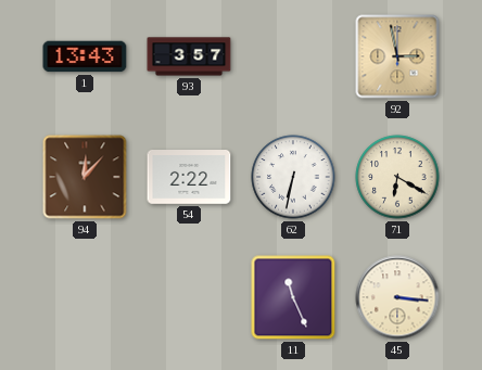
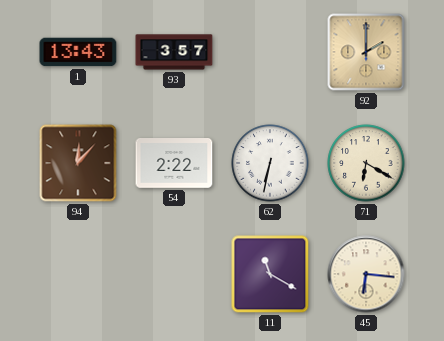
92: 2:58 -> 2:00 (366, 52)
11: 11:26 -> 11:20 (270, 274)
45: 3:16 -> 6:16 (366, 274)
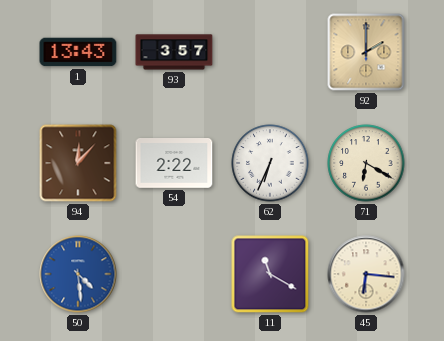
62: 6:32 -> 6:34 (270, 163)
50: none -> 4:29 (78, 274)
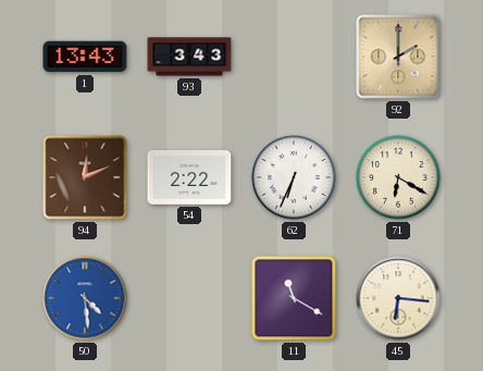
93: 3:57 -> 3:43 (189, 57)
94: 12:07 -> 12:11 (85, 177)
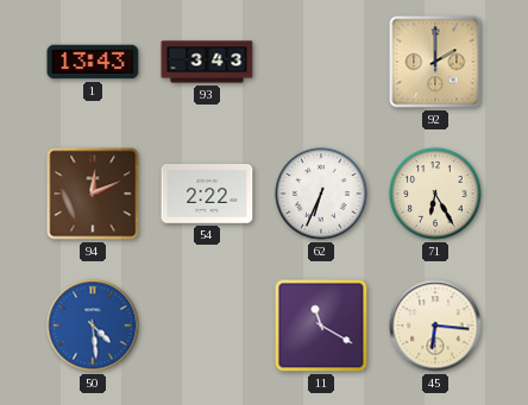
71: 6:20 -> 6:25 (435, 194)
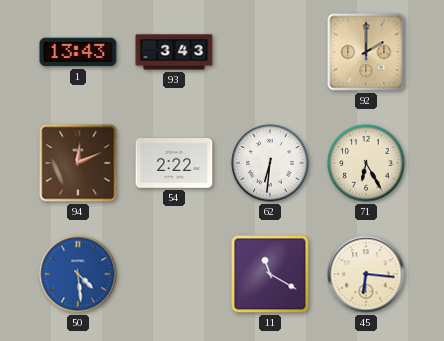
62: 6:34 -> 6:31 (270, 163)
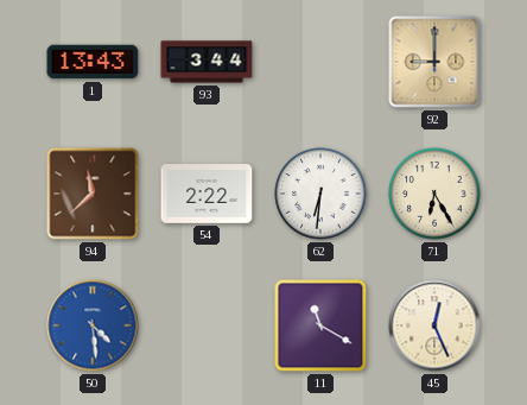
93: 3:43 -> 3:44 (207, 62)
92: 2:00 -> 9:00 (434, 62)
94: 12:11 -> 11:38 (93, 194)
45: 6:16 -> 12:26 (434, 325)
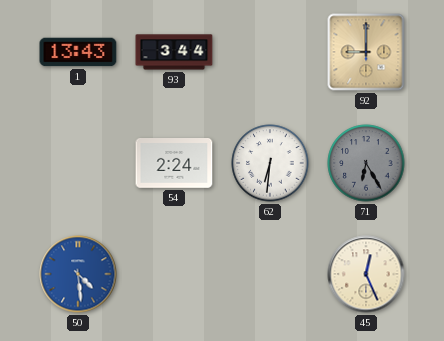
94: 11:38 -> none (93, 194)
54: 2:22 -> 2:24 (174, 164)
71 dial: cream -> grey (366, 163)
11: 11:20 -> none (320, 325)
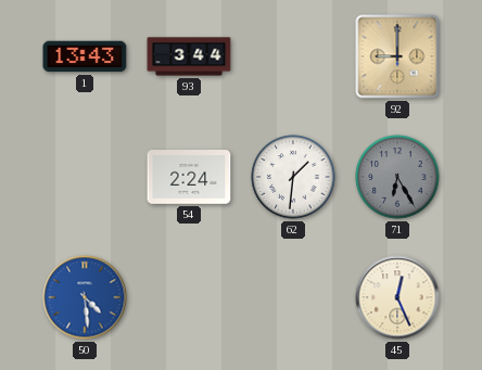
62: 6:31 -> 1:31 (293, 177)
